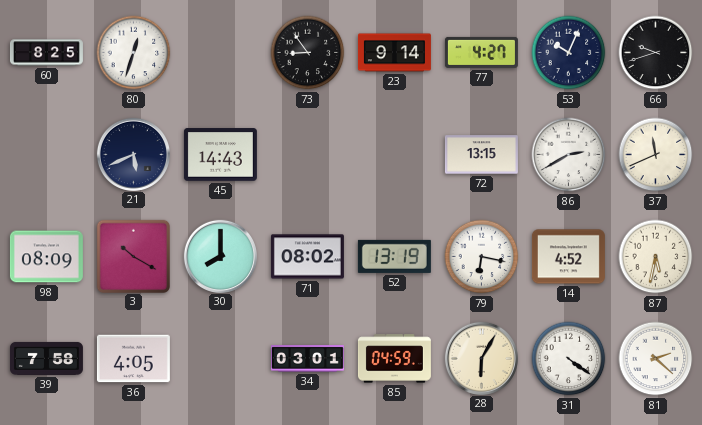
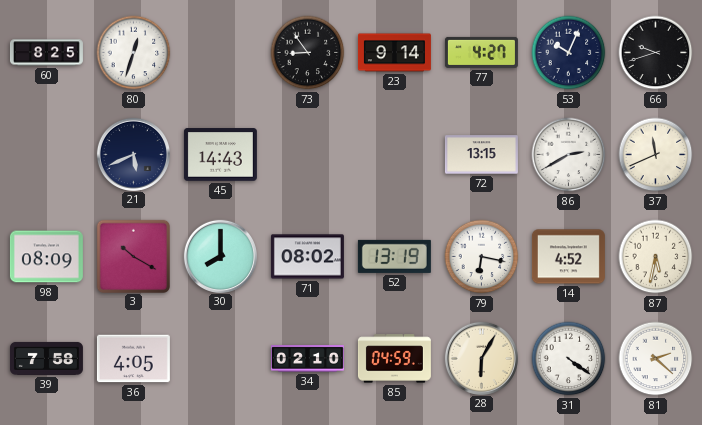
34: 03:01 -> 02:10 (307, 359)
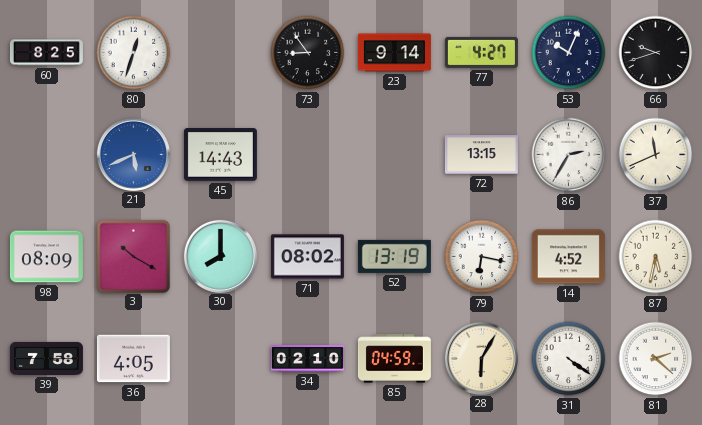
21 dial: navy -> blue (133, 154)
86: 2:40 -> 2:35 (569, 155)
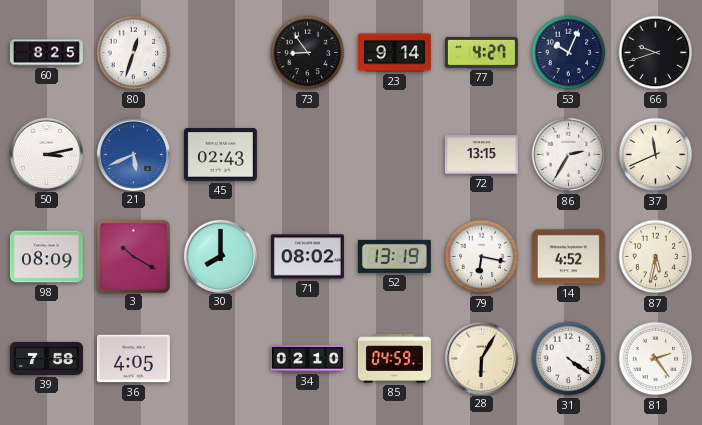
50: none -> 3:13 (46, 154)
45: 14:43 -> 02:43 (220, 155)
81: 2:22 -> 2:24 (656, 359)
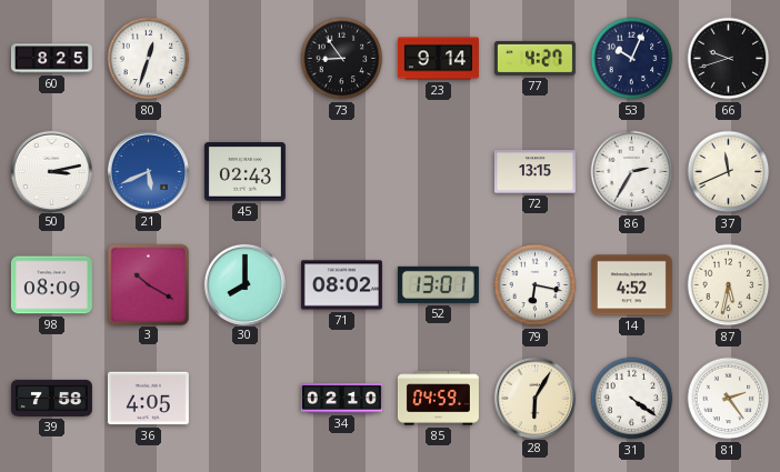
52: 13:19 -> 13:01 (438, 284)
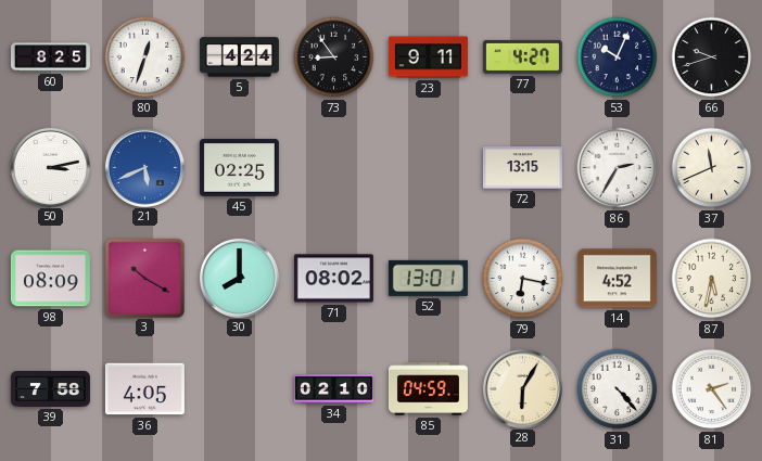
5: none -> 4:24 (239, 57)
23: 9:14 -> 9:11 (428, 57)
45: 02:43 -> 02:25 (239, 168)
31: 4:21 -> 4:23 (618, 389)
